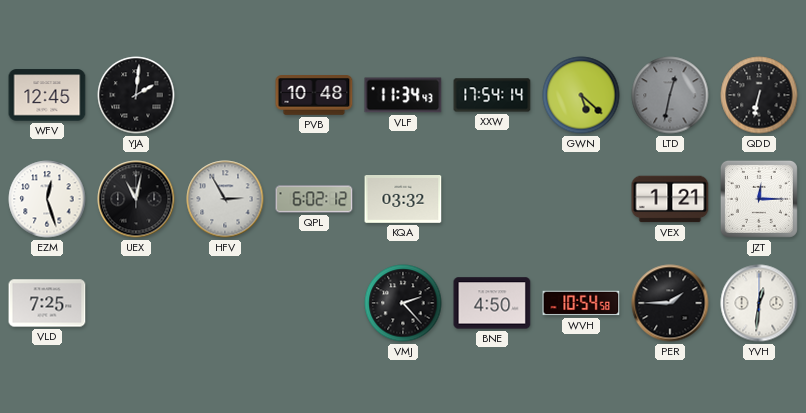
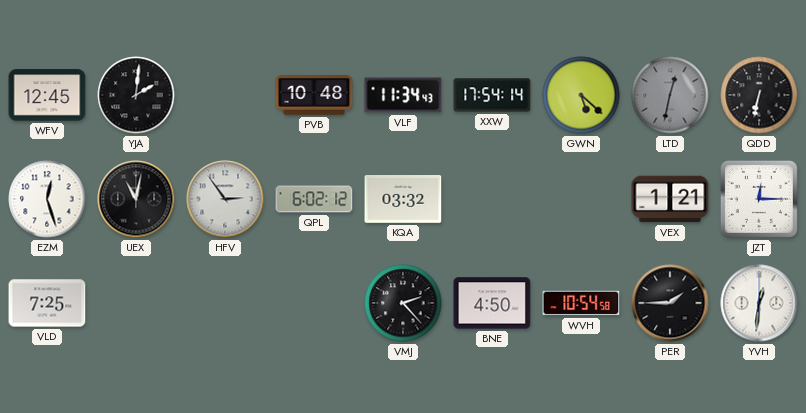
HFV: 2:55 -> 2:54 (225, 199)
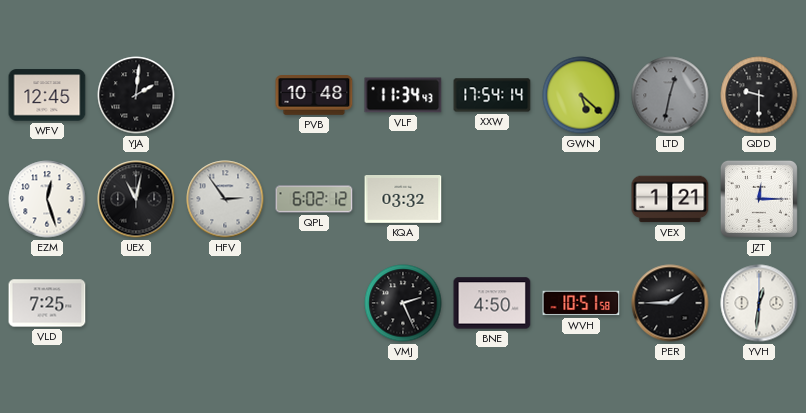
QDD: 6:32 -> 9:30 (759, 95)
VMJ: 2:23 -> 2:26 (403, 303)
WVH: 10:54 -> 10:51 (581, 303)
